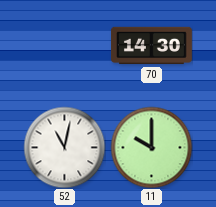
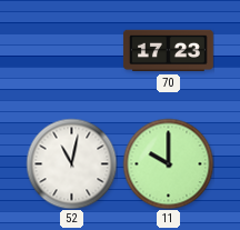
70: 14:30 -> 17:23 (168, 51)
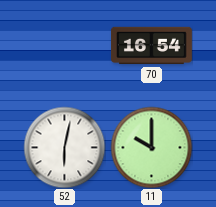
70: 17:23 -> 16:54 (151, 46)
52: 11:02 -> 6:02 (64, 147)
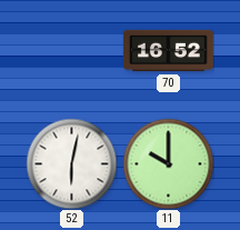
70: 16:54 -> 16:52 (168, 51)
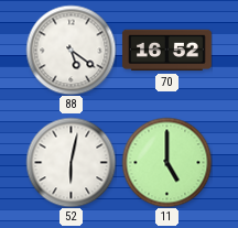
88: none -> 5:21 (71, 50)
11: 10:00 -> 5:00 (166, 162)
